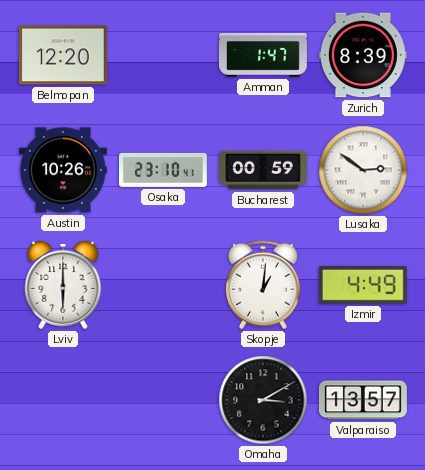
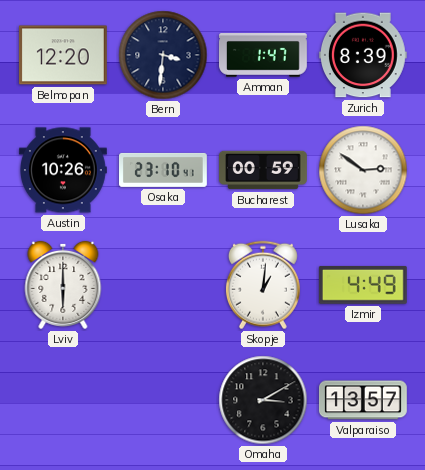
Bern: none -> 3:31 (163, 55)
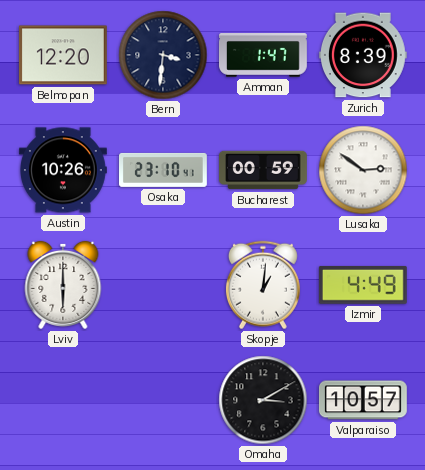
Valparaiso: 13:57 -> 10:57 (363, 400)
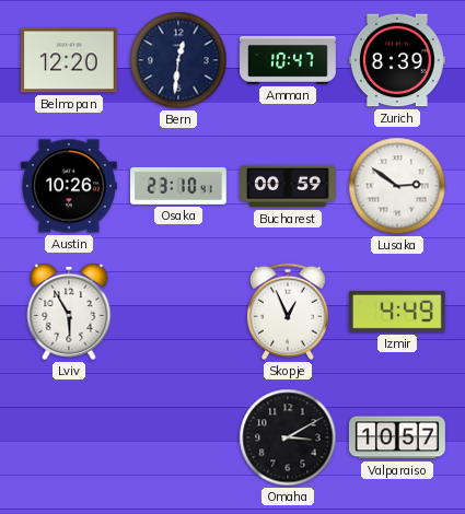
Bern: 3:31 -> 12:31 (178, 60)
Amman: 1:47 -> 10:47 (289, 61)
Lviv: 6:00 -> 5:55 (69, 312)
Skopje: 1:01 -> 12:56 (288, 312)
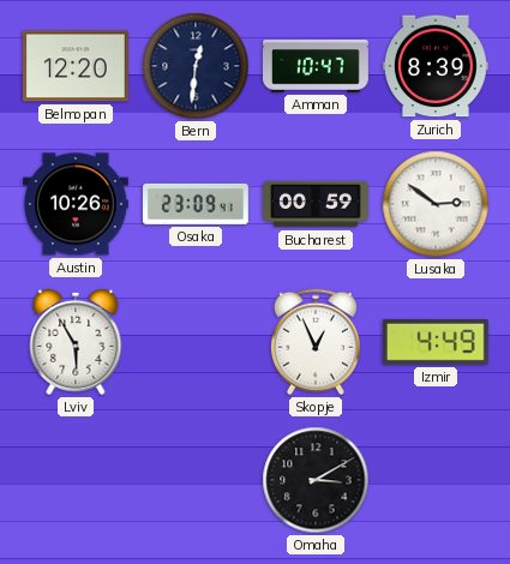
Osaka: 23:10 -> 23:09 (197, 204)
Valparaiso: 10:57 -> none (397, 437)
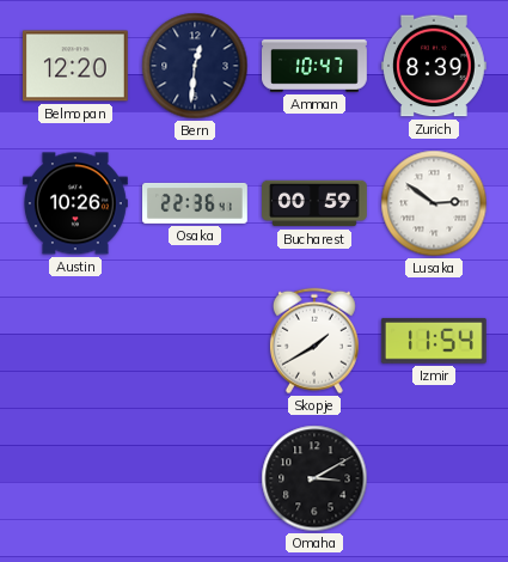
Osaka: 23:09 -> 22:36 (196, 203)
Lviv: 5:55 -> none (76, 342)
Skopje: 12:56 -> 1:40 (314, 341)
Izmir: 4:49 -> 11:54 (434, 341)
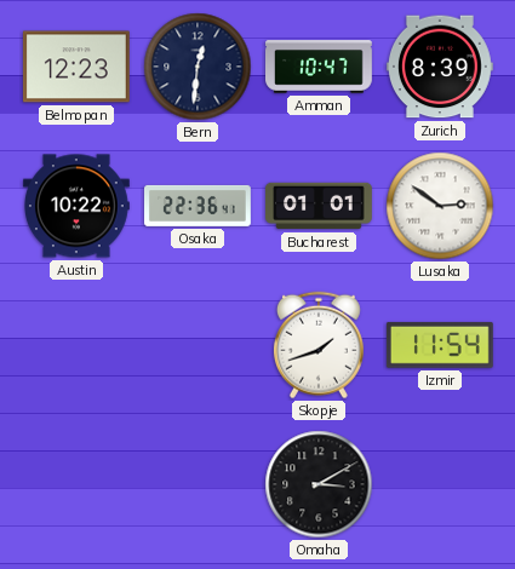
Belmopan: 12:20 -> 12:23 (76, 67)
Austin: 10:26 -> 10:22 (78, 206)
Bucharest: 00:59 -> 01:01 (320, 206)
Skopje: 1:40 -> 1:42 (319, 345)
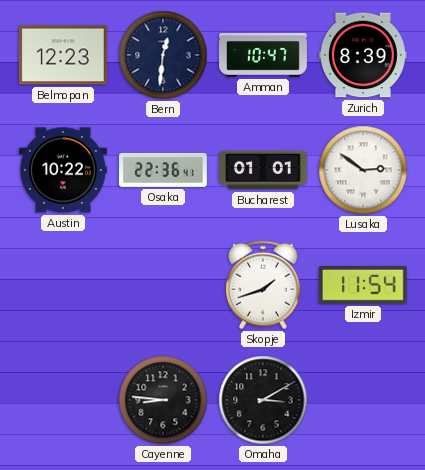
Cayenne: none -> 8:46 (163, 400)
